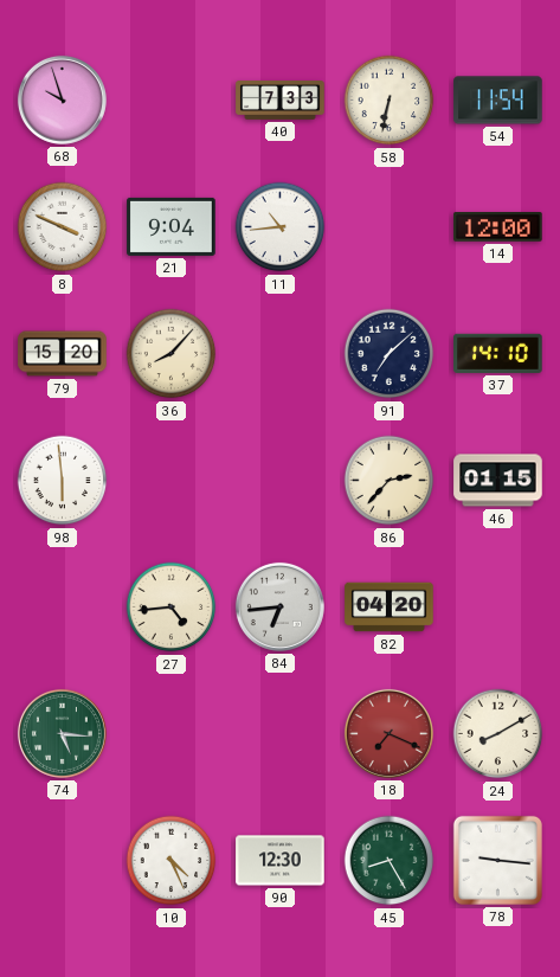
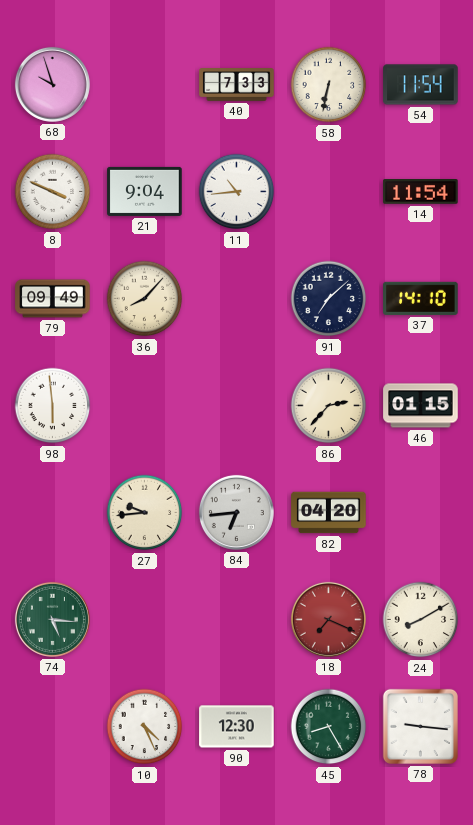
14: 12:00 -> 11:54 (421, 192)
79: 15:20 -> 09:49 (53, 299)
27: 4:44 -> 9:44 (145, 513)
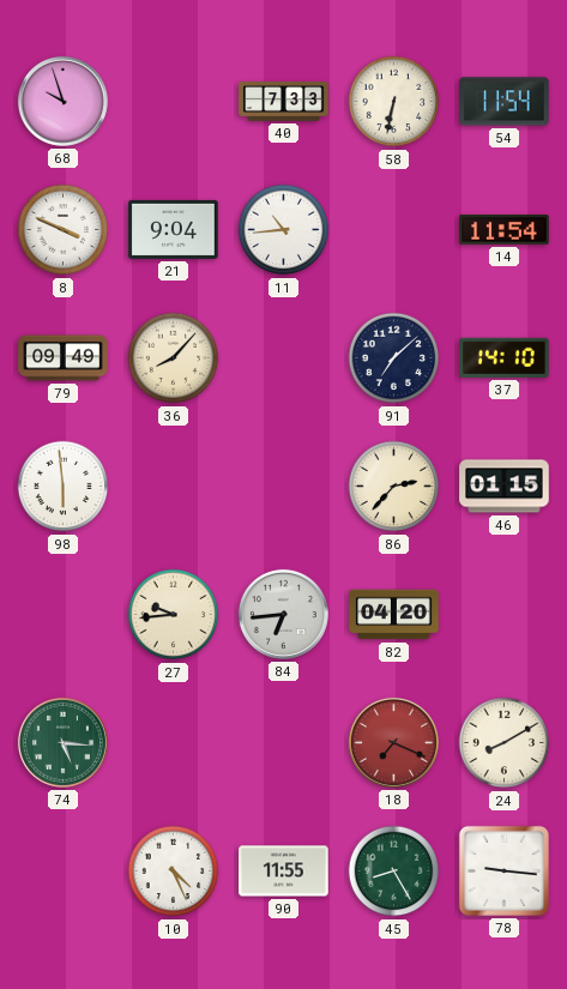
90: 12:30 -> 11:55 (284, 872)
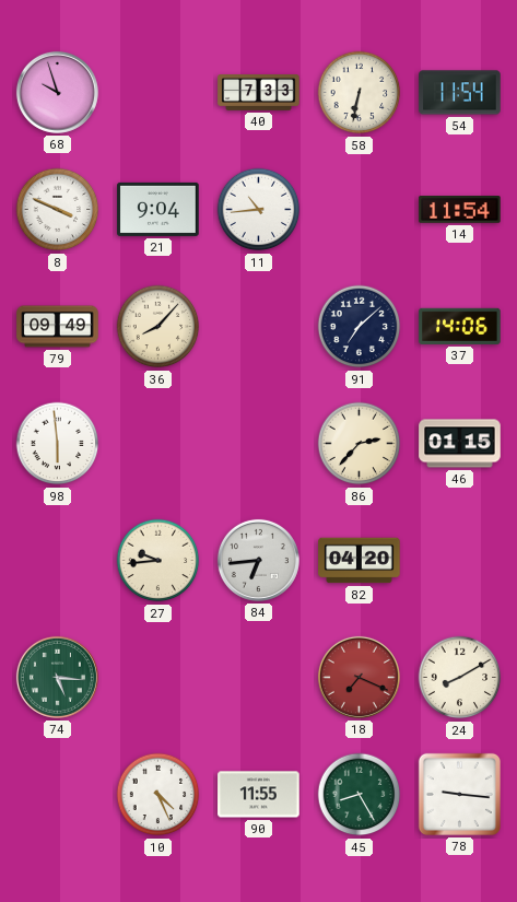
37: 14:10 -> 14:06 (460, 326)
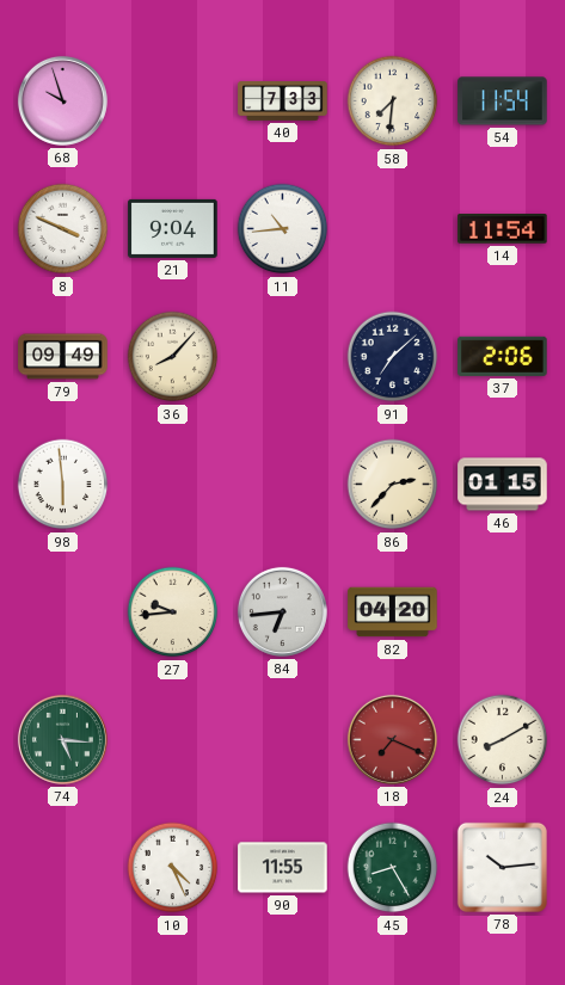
58: 6:32 -> 7:31 (393, 101)
37: 14:06 -> 2:06 (503, 356)
78: 9:16 -> 10:14 (502, 867)
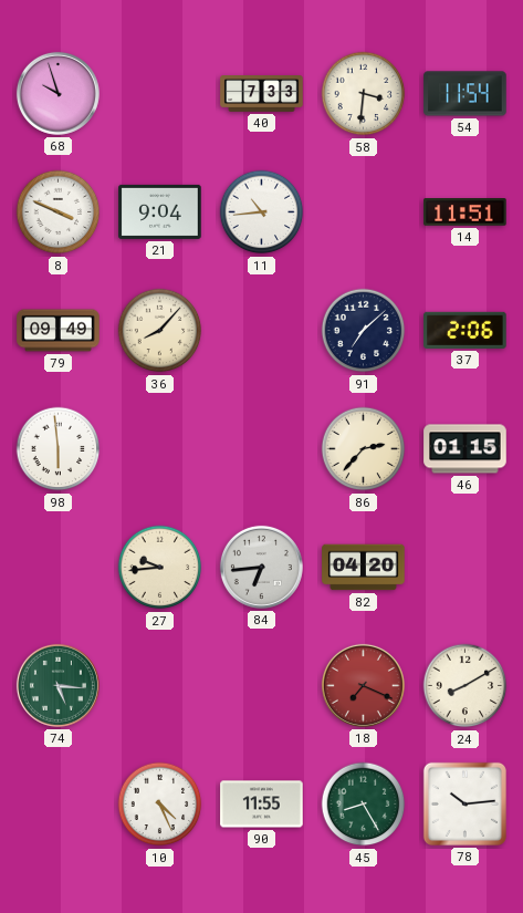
58: 7:31 -> 3:31 (364, 94)
14: 11:54 -> 11:51 (466, 212)
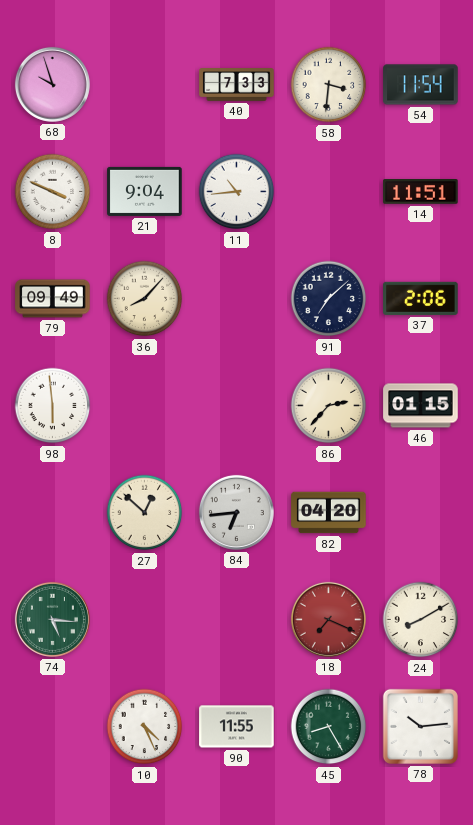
27: 9:44 -> 12:52 (145, 513)
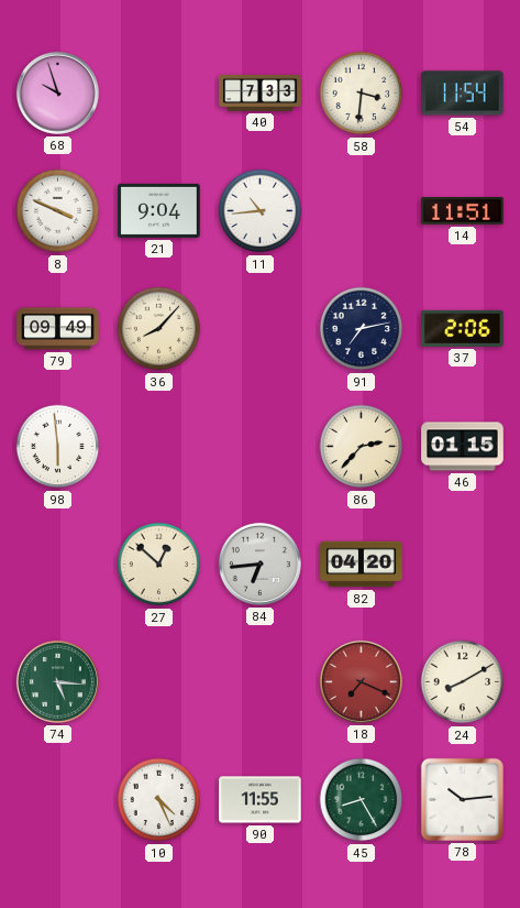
91: 7:08 -> 7:13 (362, 329)
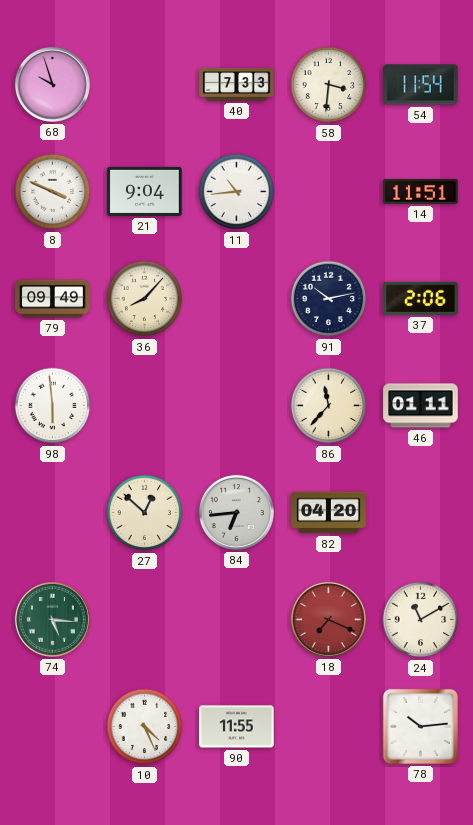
91: 7:13 -> 10:13 (329, 299)
86: 2:37 -> 11:37 (329, 406)
46: 01:15 -> 01:11 (421, 406)
24: 8:10 -> 11:10 (421, 620)
45: 8:25 -> none (362, 800)
